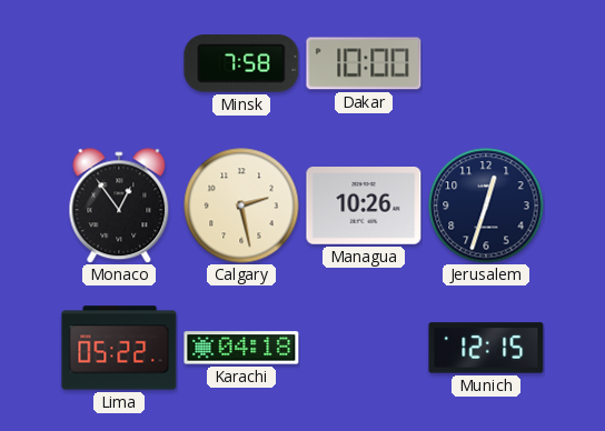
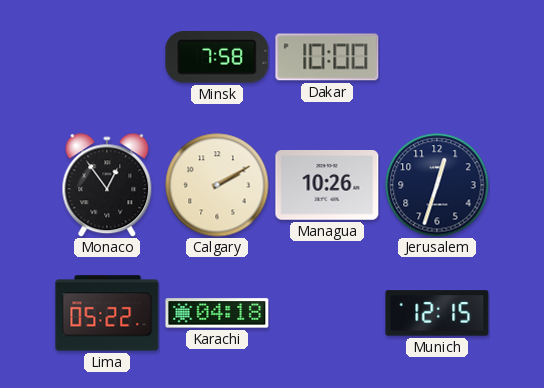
Calgary: 2:28 -> 2:10 (217, 185)
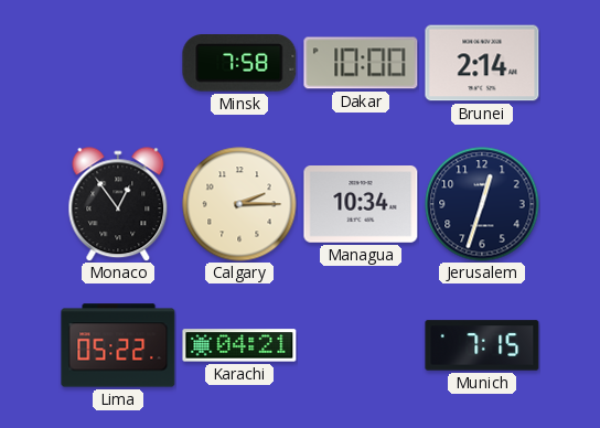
Brunei: none -> 2:14 (482, 63)
Calgary: 2:10 -> 2:15 (239, 204)
Managua: 10:26 -> 10:34 (361, 205)
Karachi: 04:18 -> 04:21 (239, 345)
Munich: 12:15 -> 7:15 (482, 345)
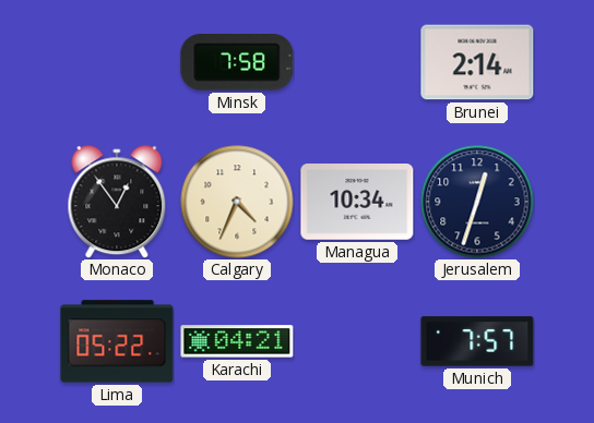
Dakar: 10:00 -> none (361, 63)
Calgary: 2:15 -> 4:34 (237, 202)
Munich: 7:15 -> 7:57 (477, 341)
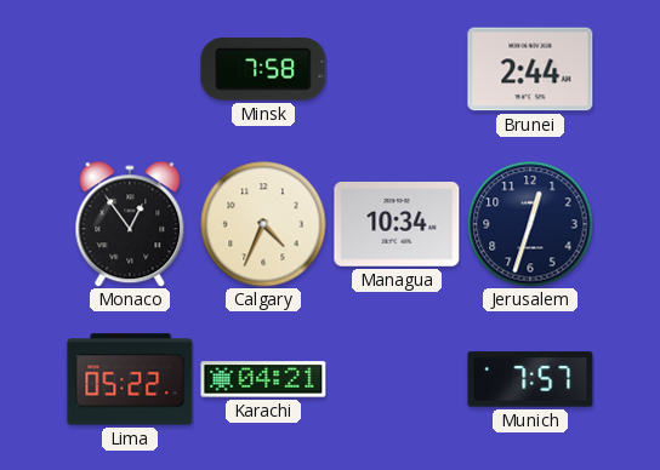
Brunei: 2:14 -> 2:44 (530, 69)
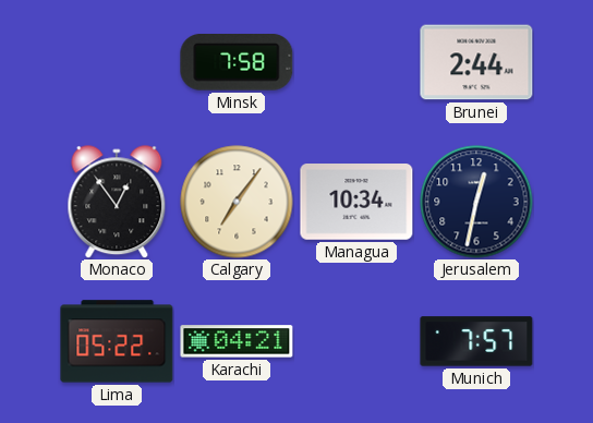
Calgary: 4:34 -> 7:06 (237, 202)
Jerusalem: 12:33 -> 12:32 (476, 202)
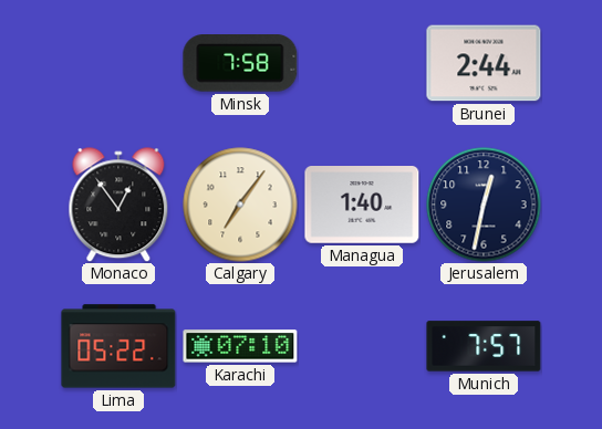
Managua: 10:34 -> 1:40 (362, 206)
Karachi: 04:21 -> 07:10 (240, 346)
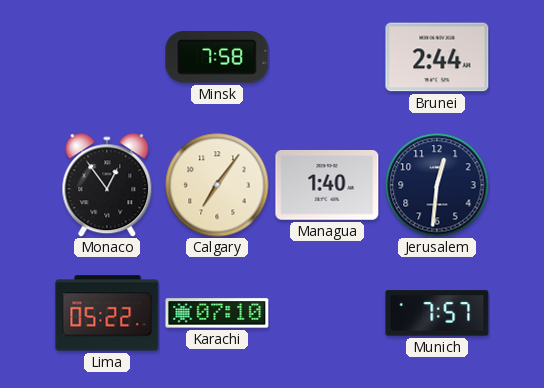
Jerusalem: 12:32 -> 12:31 (437, 185)
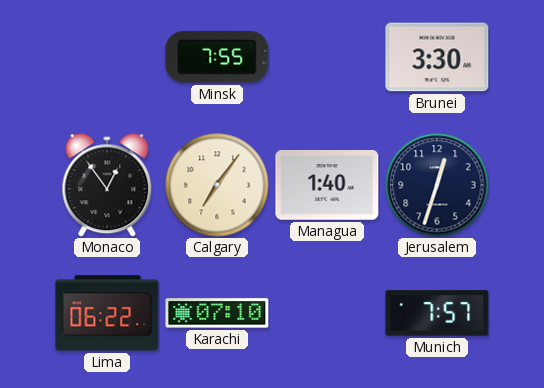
Minsk: 7:58 -> 7:55 (217, 58)
Brunei: 2:44 -> 3:30 (437, 57)
Jerusalem: 12:31 -> 12:33 (437, 185)
Lima: 05:22 -> 06:22 (107, 313)
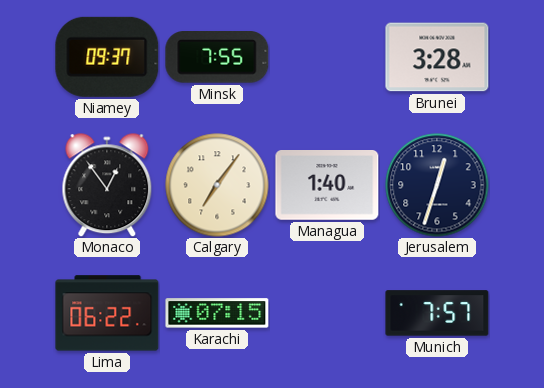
Niamey: none -> 09:37 (107, 57)
Brunei: 3:30 -> 3:28 (437, 57)
Karachi: 07:10 -> 07:15 (217, 313)
